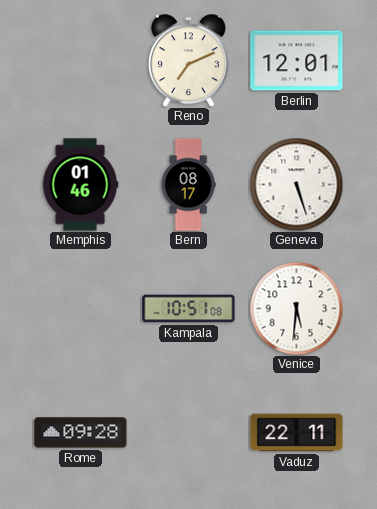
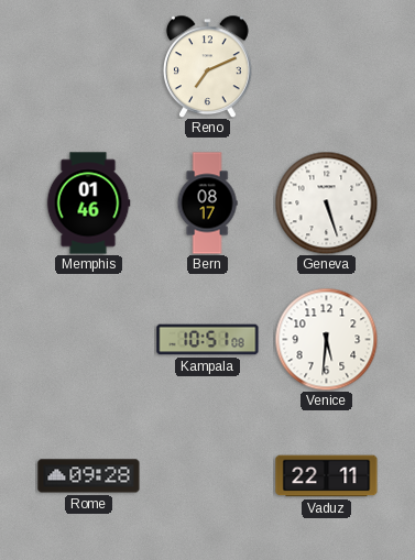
Berlin: 12:01 -> none (297, 61)
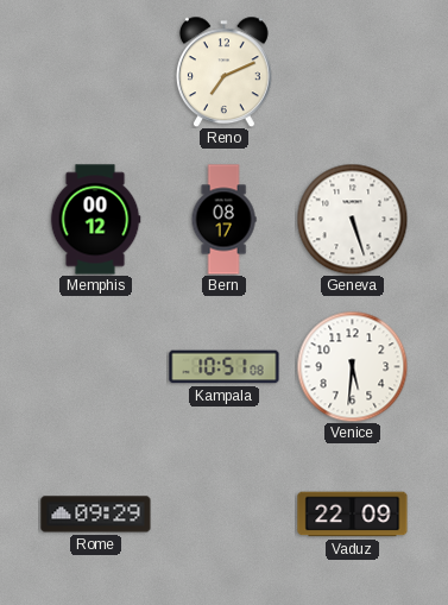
Memphis: 01:46 -> 00:12 (95, 220)
Rome: 09:28 -> 09:29 (96, 515)
Vaduz: 22:11 -> 22:09 (353, 515)
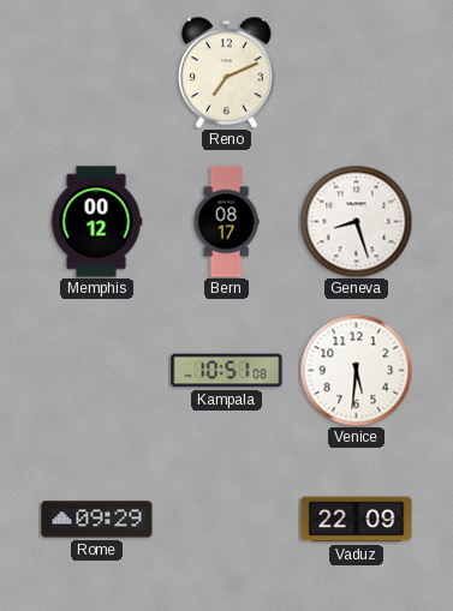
Geneva: 5:27 -> 8:27 (356, 221)
